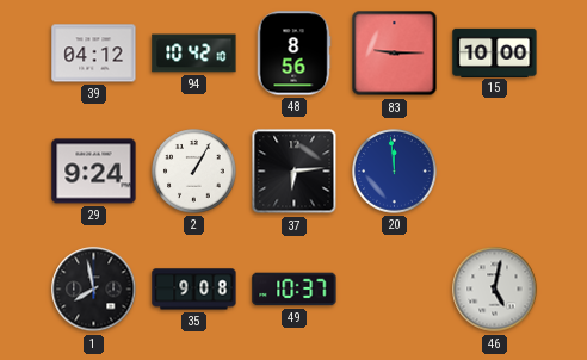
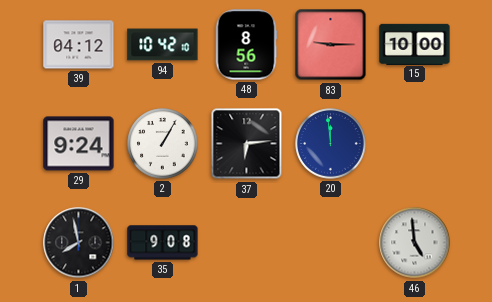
49: 10:37 -> none (295, 290)
46: 5:02 -> 4:59 (415, 243)
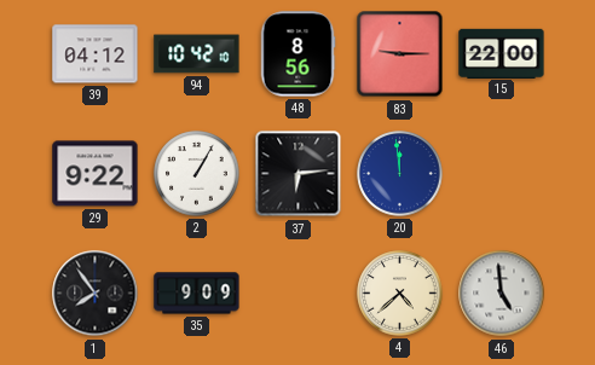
15: 10:00 -> 22:00 (502, 53)
29: 9:24 -> 9:22 (96, 174)
1: 7:58 -> 7:54 (96, 294)
35: 9:08 -> 9:09 (197, 294)
4: none -> 4:38 (400, 294)
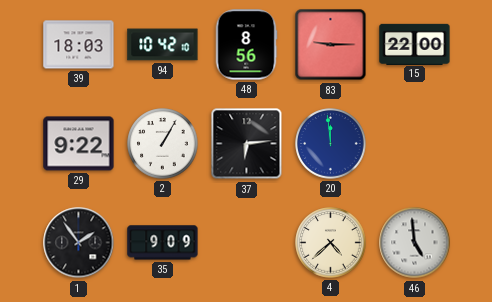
39: 04:12 -> 18:03 (79, 45)
1: 7:54 -> 1:54 (79, 243)
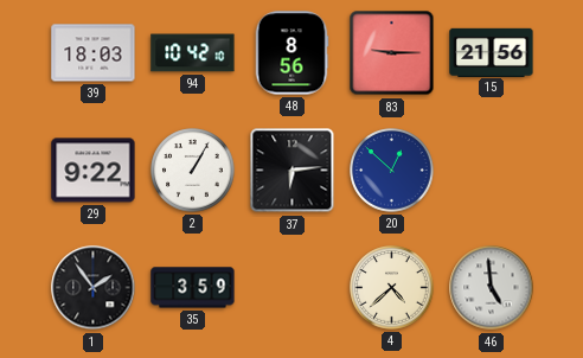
15: 22:00 -> 21:56 (492, 52)
20: 11:59 -> 12:52 (392, 171)
35: 9:09 -> 3:59 (193, 288)
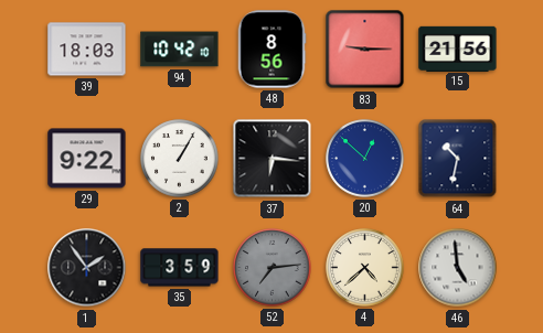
37: 6:14 -> 6:16 (273, 159)
64: none -> 10:32 (458, 159)
52: none -> 7:14 (273, 268)
